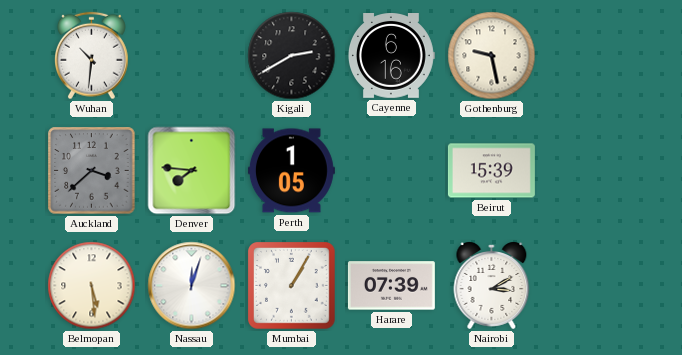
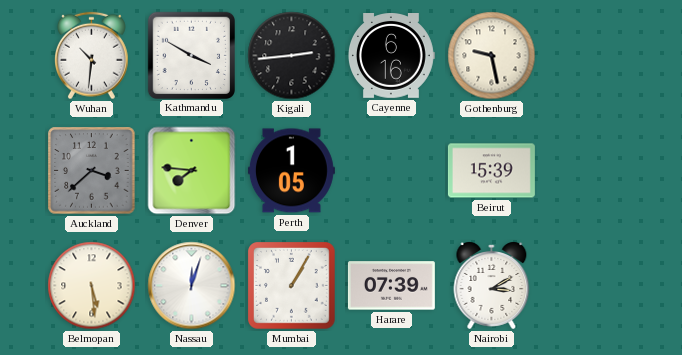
Kathmandu: none -> 3:50 (191, 55)
Kigali: 2:40 -> 2:44 (292, 56)
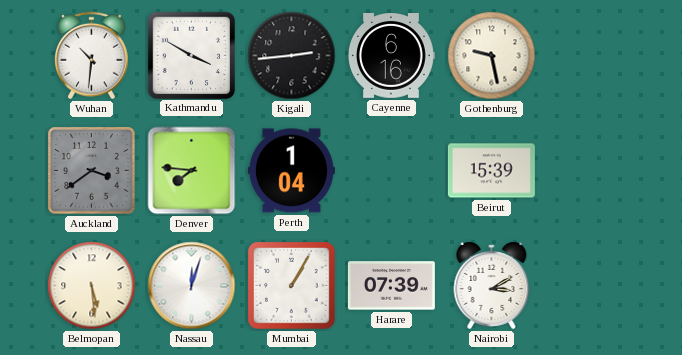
Auckland: 3:38 -> 3:39 (92, 171)
Perth: 1:05 -> 1:04 (291, 171)
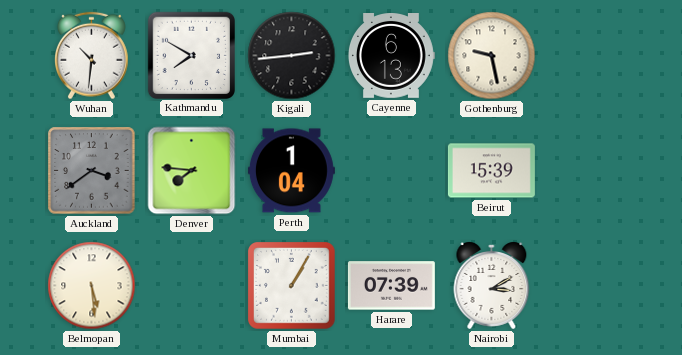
Kathmandu: 3:50 -> 7:50 (191, 55)
Cayenne: 6:16 -> 6:13 (391, 56)
Nassau: 12:03 -> none (192, 286)
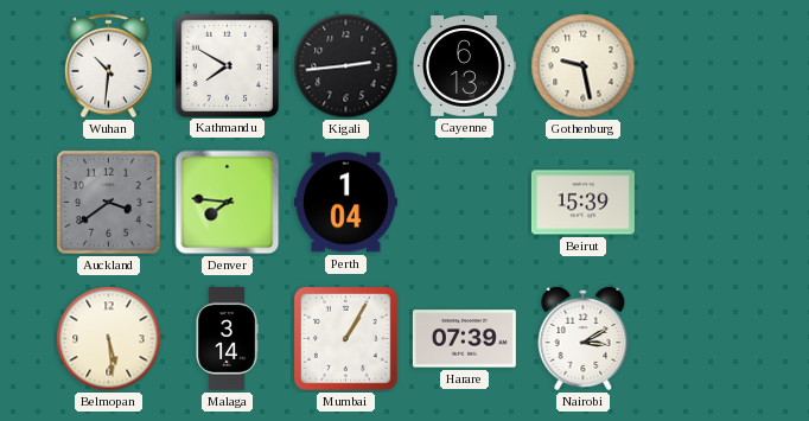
Malaga: none -> 3:14 (227, 338)
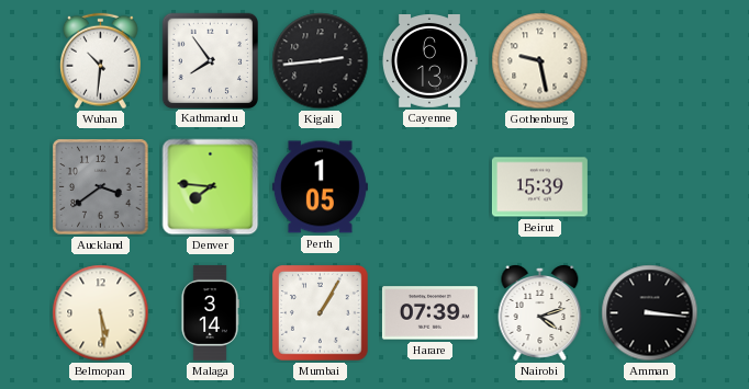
Kathmandu: 7:50 -> 7:54 (210, 60)
Perth: 1:04 -> 1:05 (320, 187)
Nairobi: 3:10 -> 4:12 (540, 313)
Amman: none -> 3:16 (650, 313)
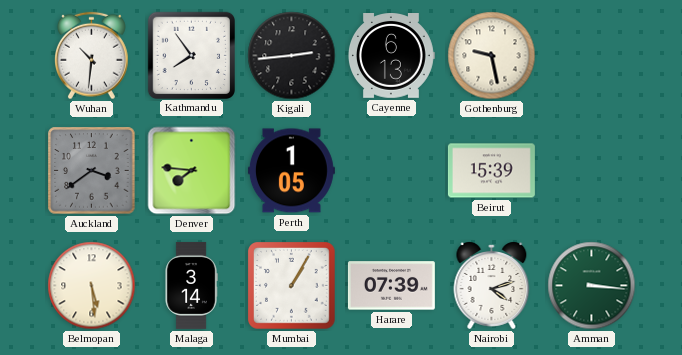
Amman dial: black -> green (592, 286)
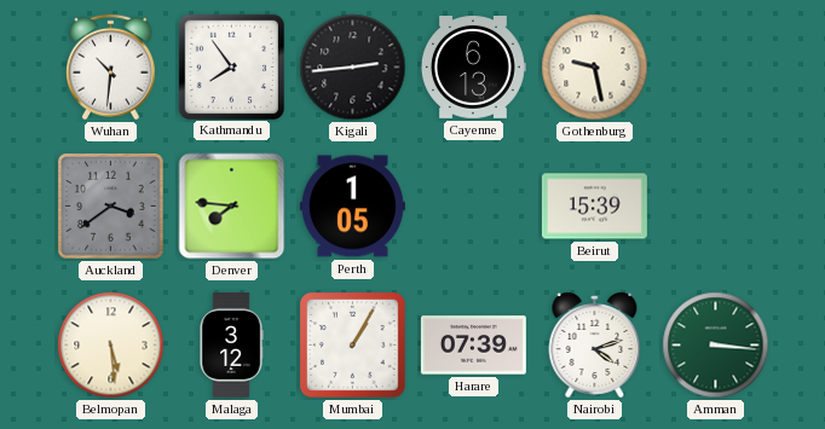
Malaga: 3:14 -> 3:12 (231, 344)
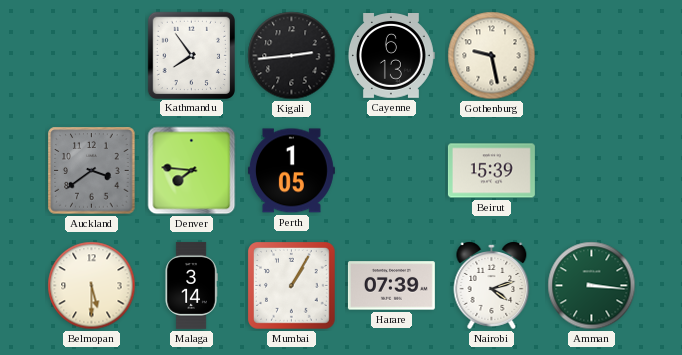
Wuhan: 10:31 -> none (111, 68)
Belmopan: 5:29 -> 5:30 (92, 286)
Malaga: 3:12 -> 3:14 (191, 285)
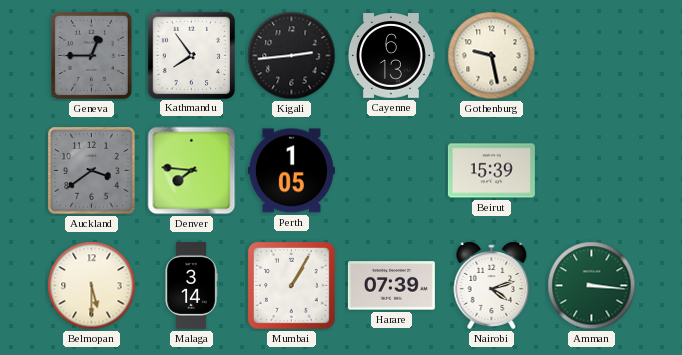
Geneva: none -> 12:45 (91, 55)
